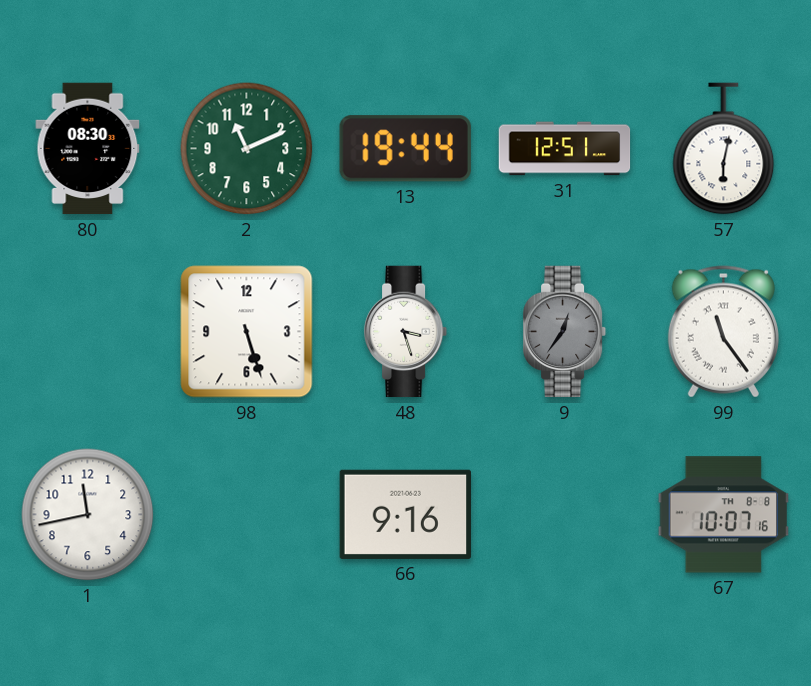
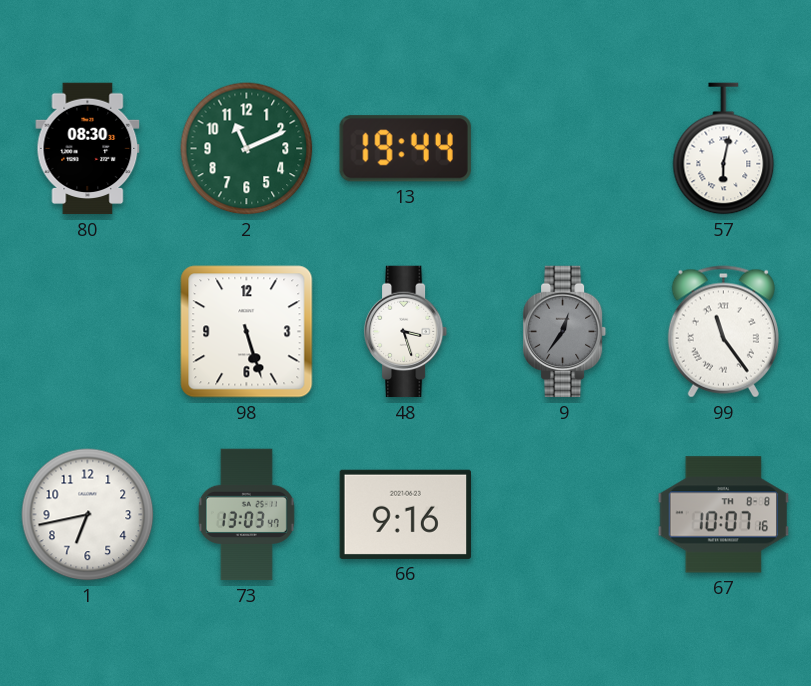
31: 12:51 -> none (565, 149)
1: 11:43 -> 6:43 (88, 515)
73: none -> 13:03 (246, 515)
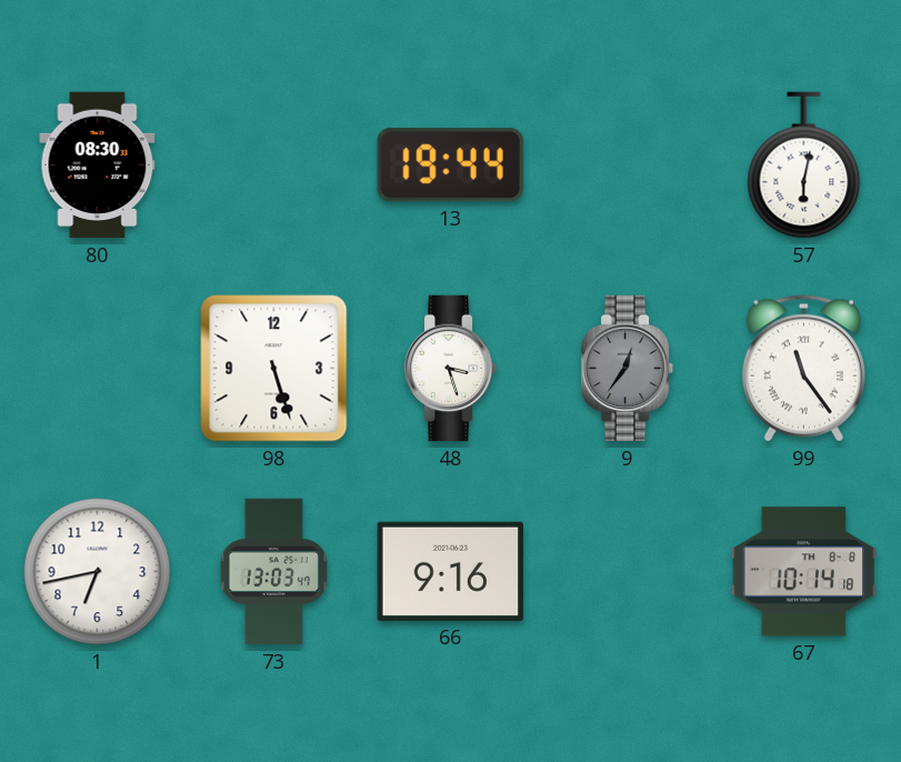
2: 11:11 -> none (247, 149)
67: 10:07 -> 10:14 (804, 572)
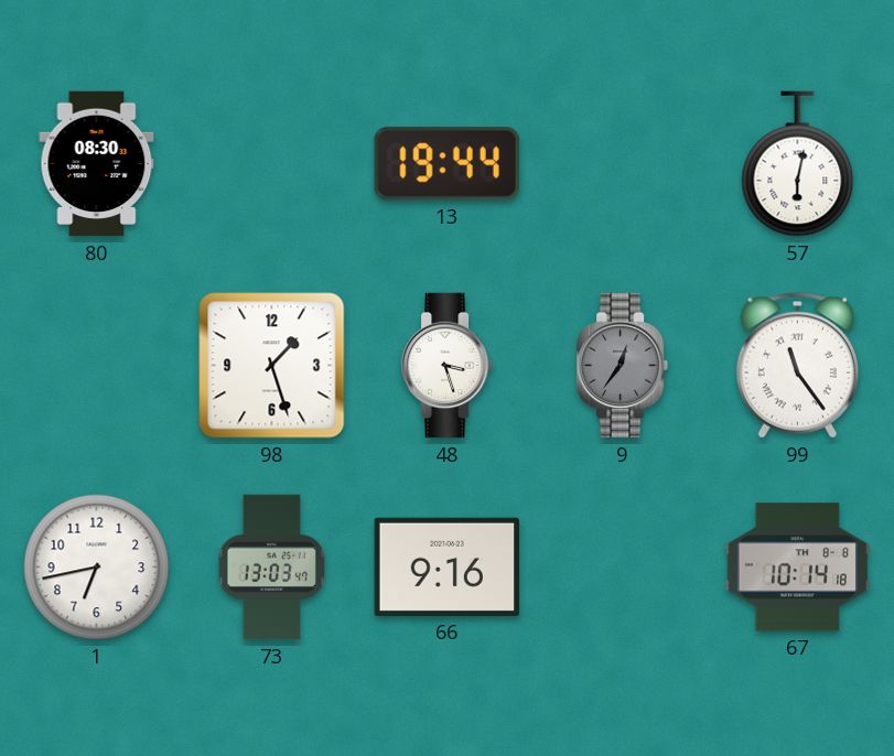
98: 5:27 -> 1:27 (272, 366)
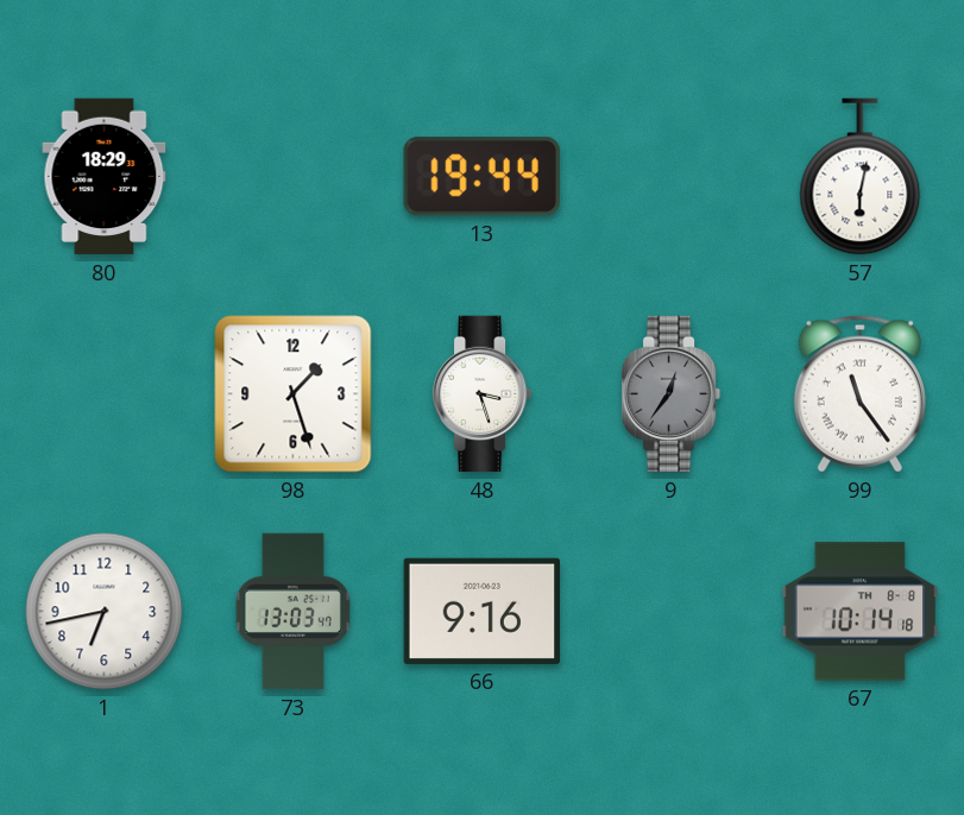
80: 08:30 -> 18:29 (105, 177)
